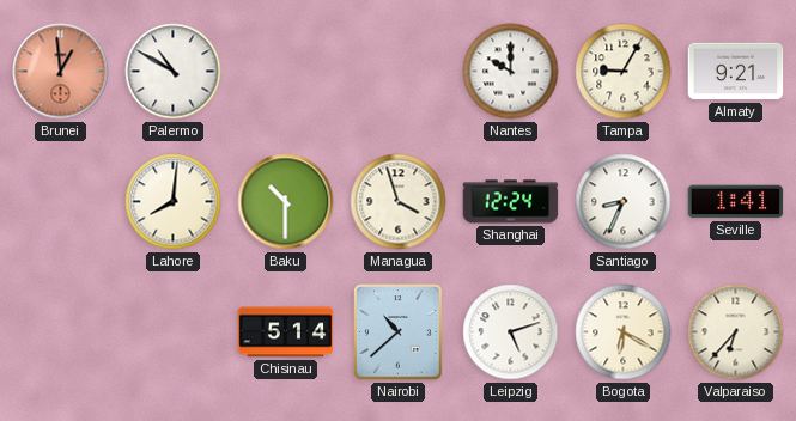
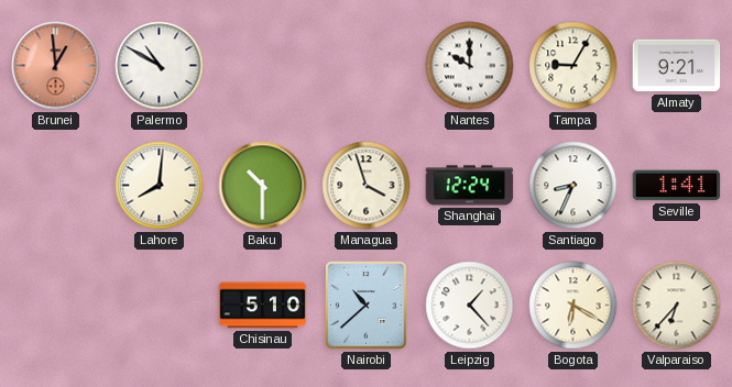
Chisinau: 5:14 -> 5:10 (263, 306)
Leipzig: 5:12 -> 1:23 (470, 306)
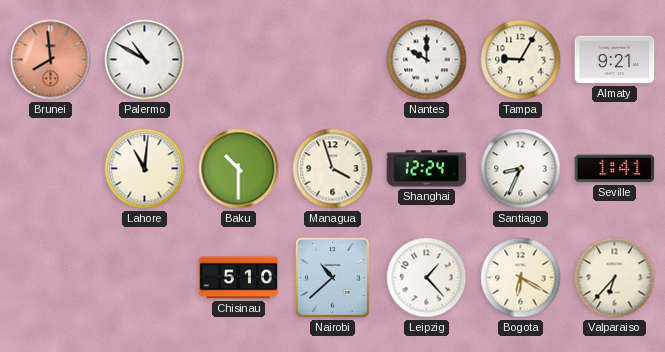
Brunei: 12:59 -> 7:59 (51, 60)
Lahore: 8:01 -> 11:01 (145, 169)
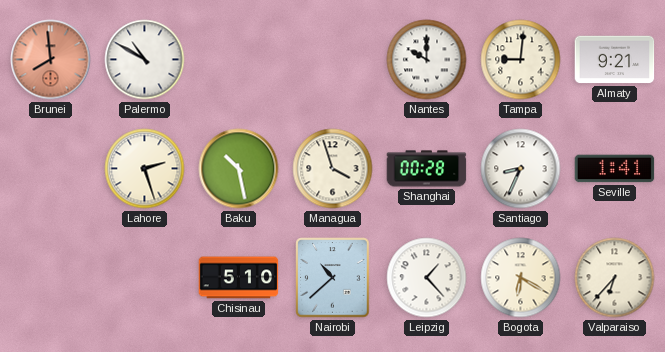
Tampa: 9:05 -> 9:01 (521, 60)
Lahore: 11:01 -> 2:27 (145, 169)
Baku: 10:30 -> 10:28 (239, 169)
Shanghai: 12:24 -> 00:28 (427, 169)
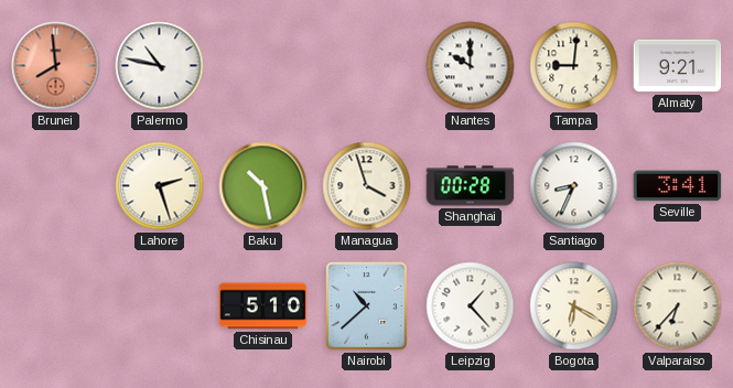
Palermo: 10:50 -> 10:47 (160, 66)
Seville: 1:41 -> 3:41 (678, 186)
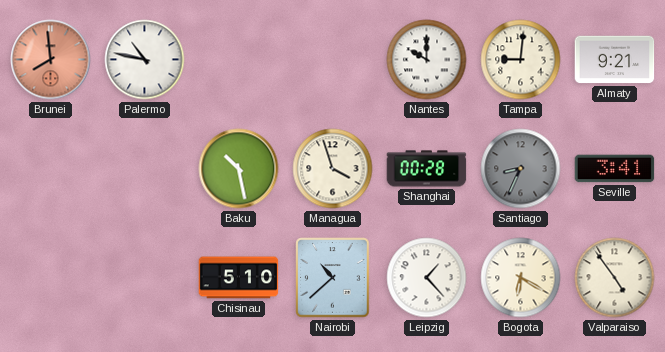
Lahore: 2:27 -> none (160, 186)
Santiago dial: white -> grey (521, 169)
Valparaiso: 6:37 -> 4:54 (615, 278)
